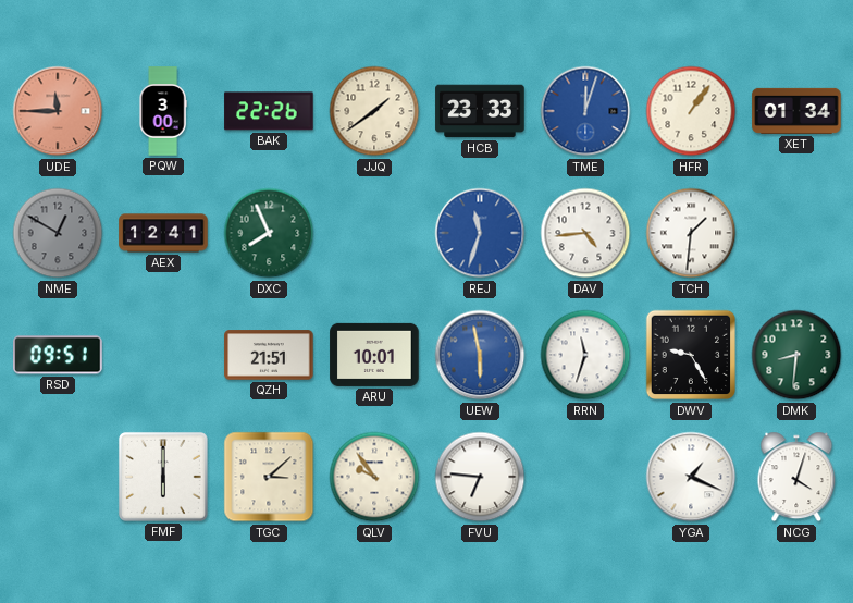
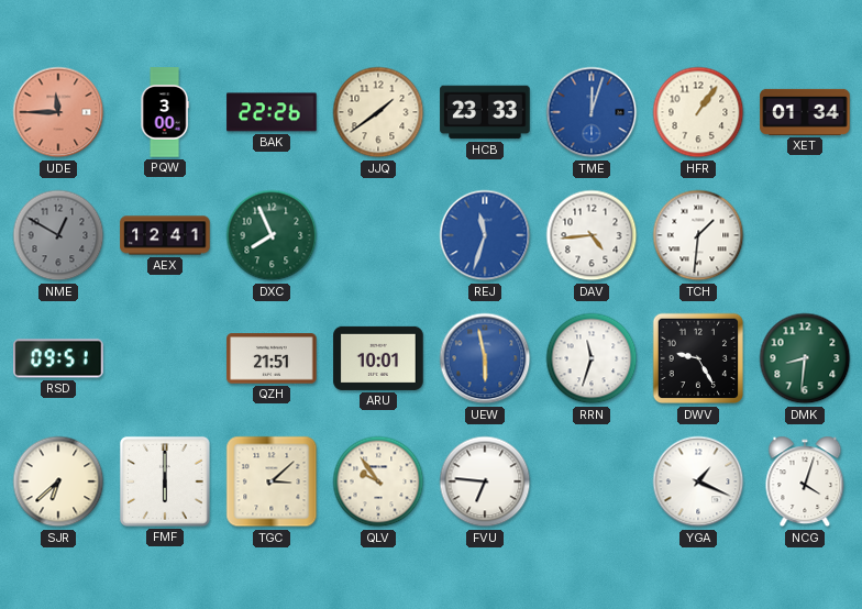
SJR: none -> 6:38 (58, 481)
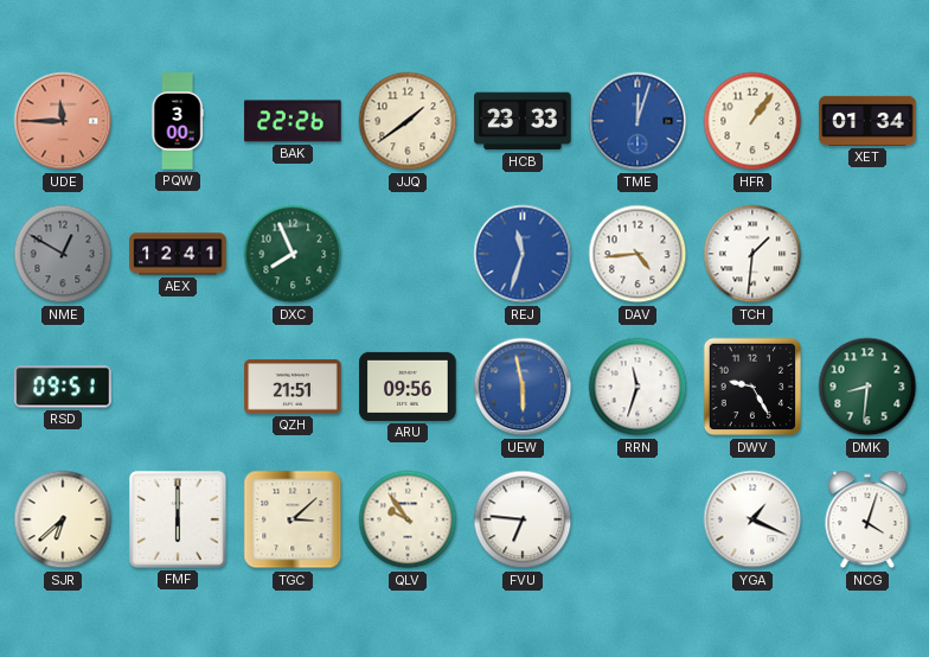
ARU: 10:01 -> 09:56 (408, 387)
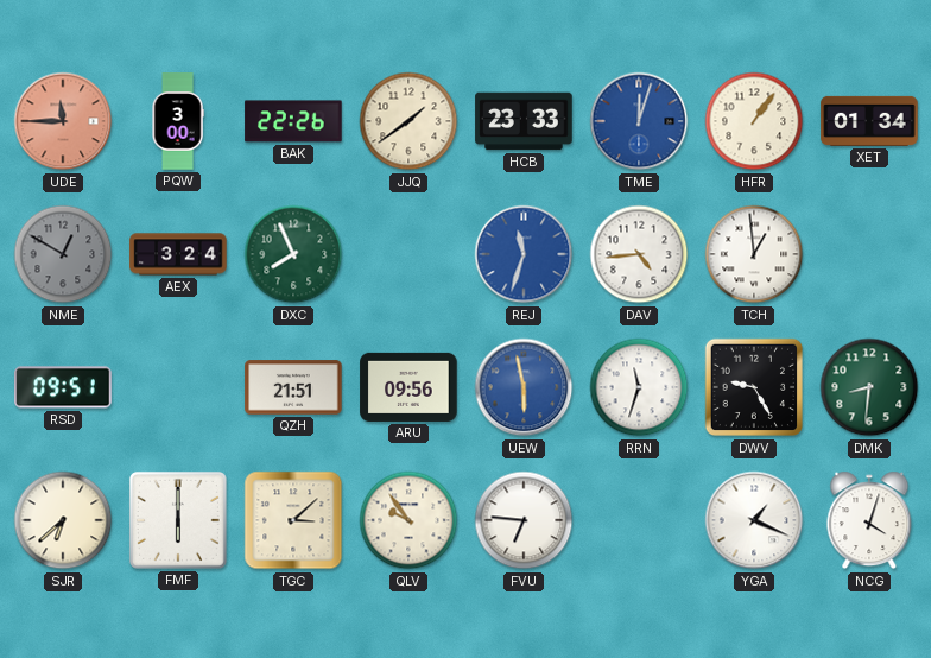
AEX: 12:41 -> 3:24 (178, 254)
TCH: 1:31 -> 12:59 (754, 254)
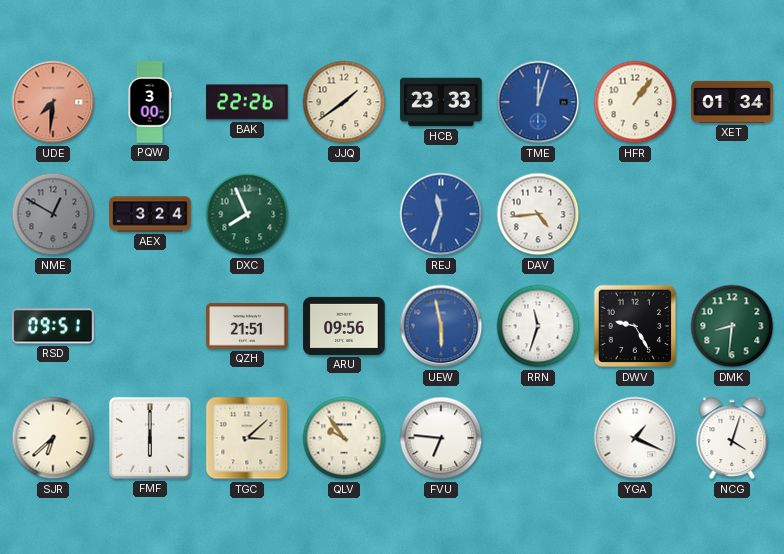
UDE: 11:45 -> 7:31 (53, 102)
TCH: 12:59 -> none (754, 254)
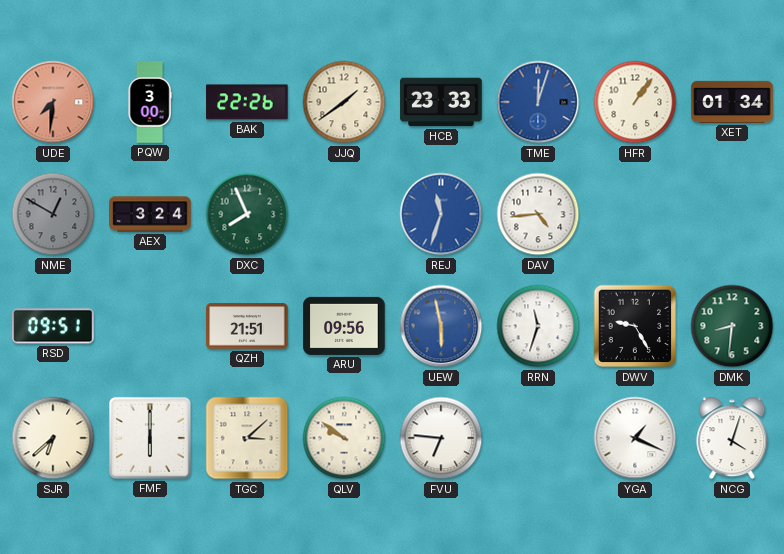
QLV: 9:54 -> 9:51 (344, 438)
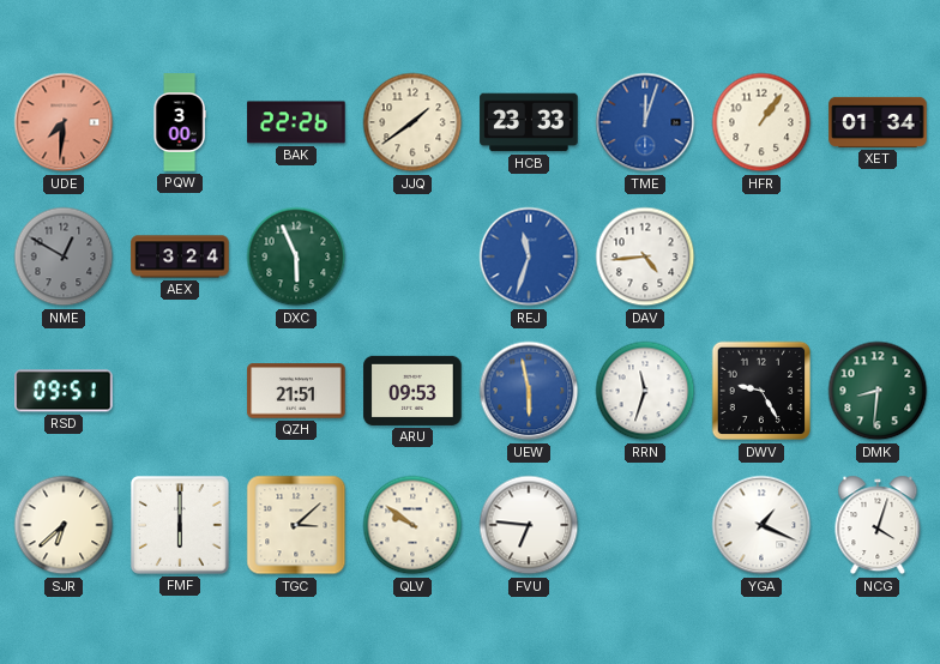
DXC: 7:56 -> 5:56 (296, 256)
ARU: 09:56 -> 09:53 (412, 391)
